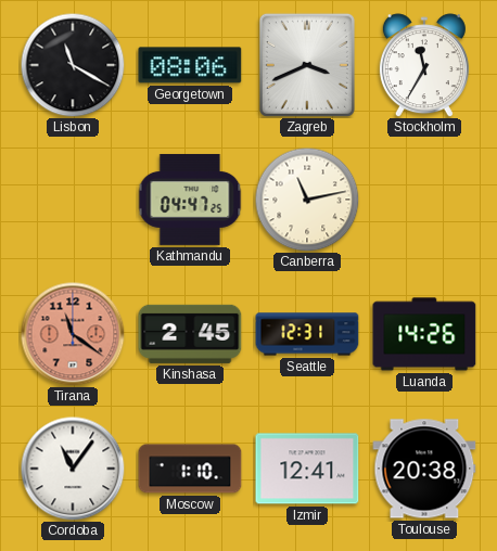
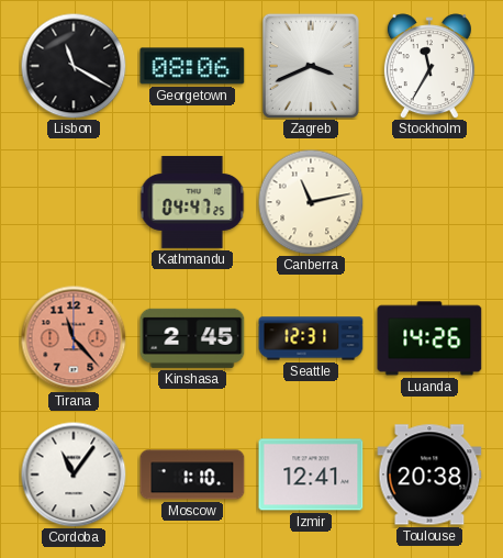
Tirana: 11:21 -> 11:23 (74, 338)
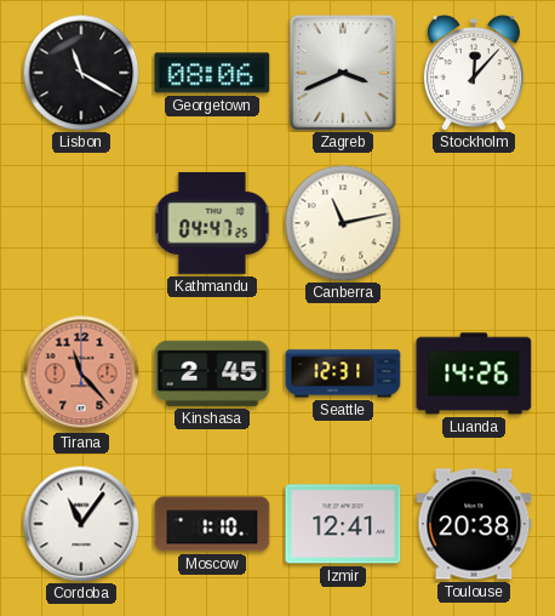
Stockholm: 11:35 -> 12:07 (474, 73)
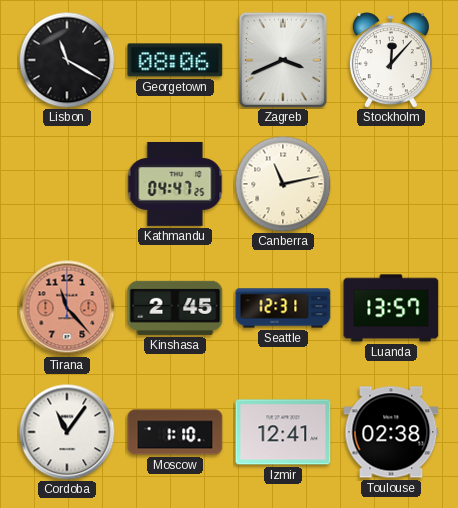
Luanda: 14:26 -> 13:57 (391, 308)
Toulouse: 20:38 -> 02:38 (391, 432)
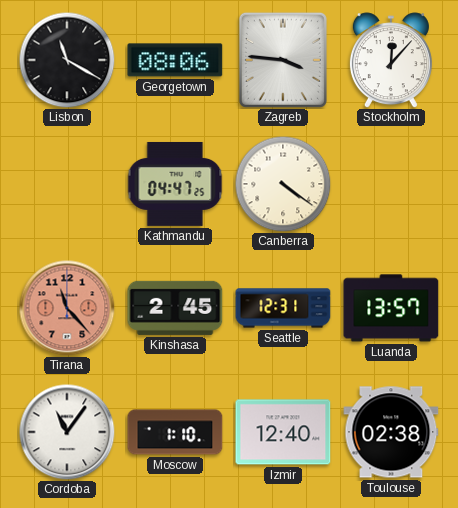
Zagreb: 3:41 -> 3:46 (283, 60)
Canberra: 11:13 -> 4:21 (283, 184)
Izmir: 12:41 -> 12:40 (283, 432)
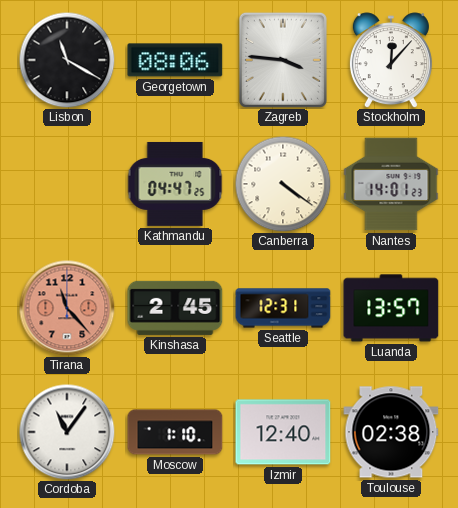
Nantes: none -> 14:01 (391, 184)
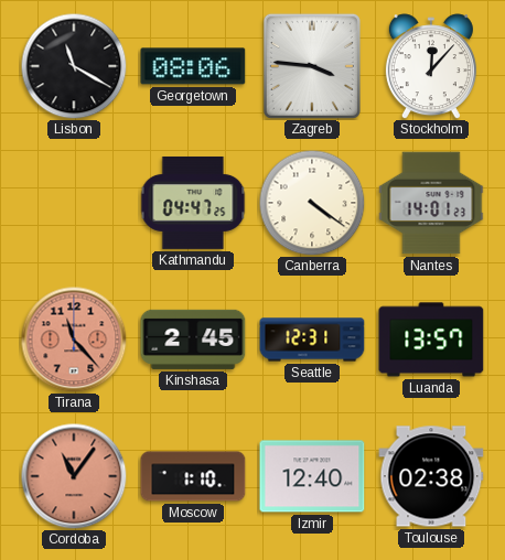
Cordoba dial: white -> salmon (74, 476)
